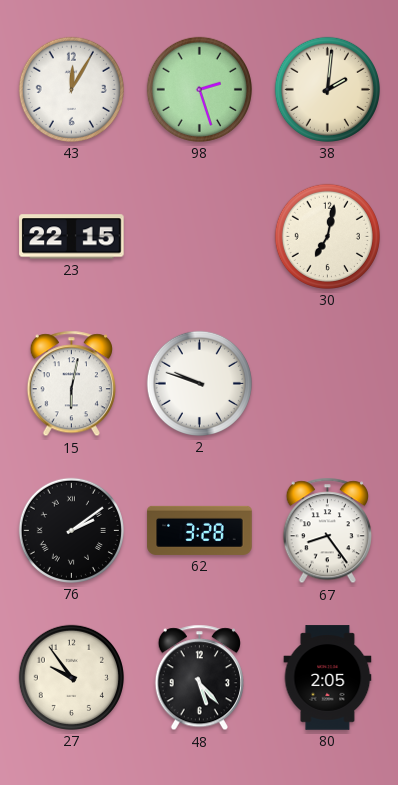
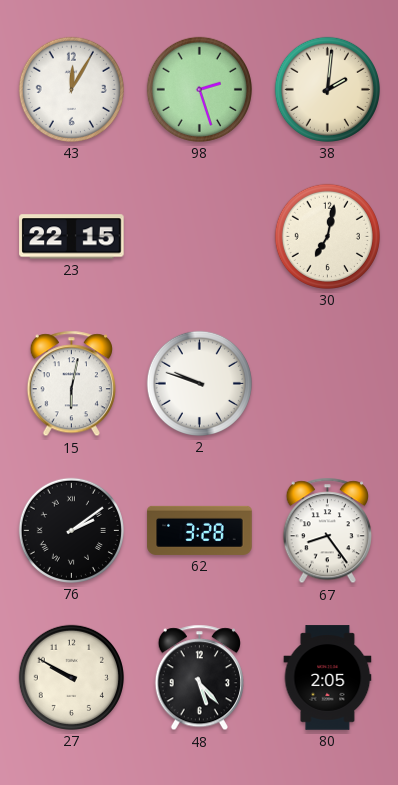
27: 9:54 -> 9:50 (71, 677)
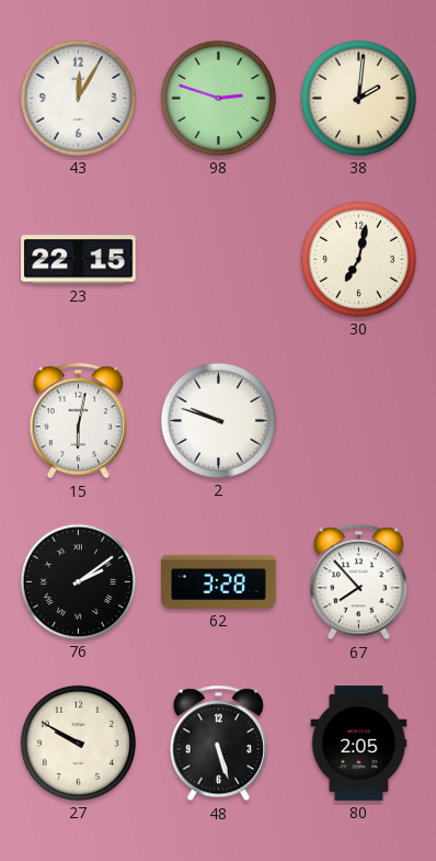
98: 2:27 -> 2:48 (218, 98)
67: 8:24 -> 7:53 (358, 582)
48: 5:23 -> 5:27 (218, 744)
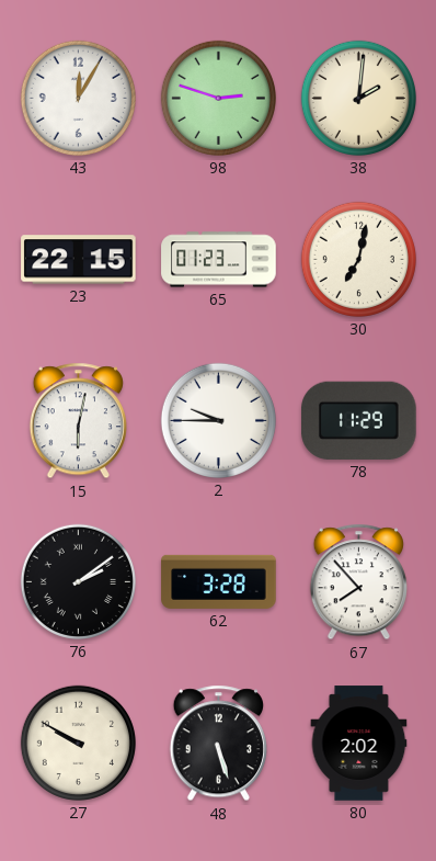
65: none -> 01:23 (219, 260)
2: 9:48 -> 9:45 (218, 420)
78: none -> 11:29 (359, 420)
80: 2:05 -> 2:02 (359, 744)
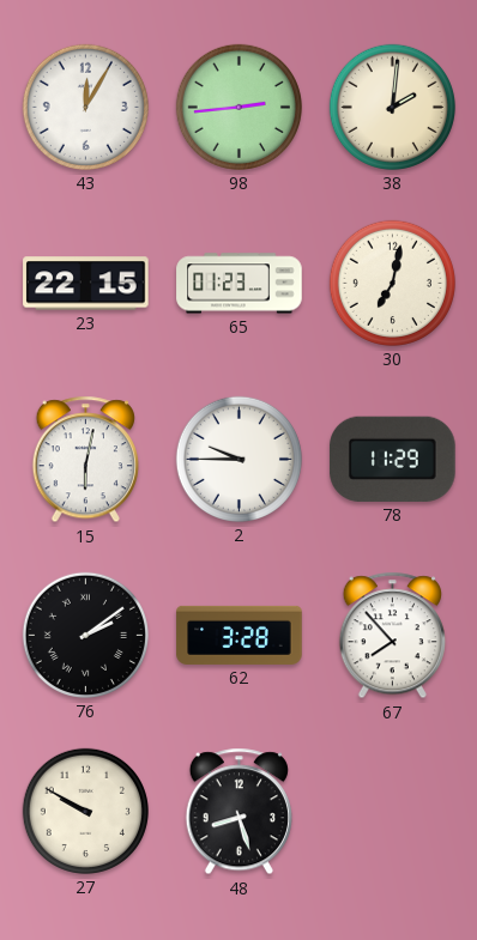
98: 2:48 -> 2:44 (238, 107)
48: 5:27 -> 8:27 (238, 812)
80: 2:02 -> none (359, 744)
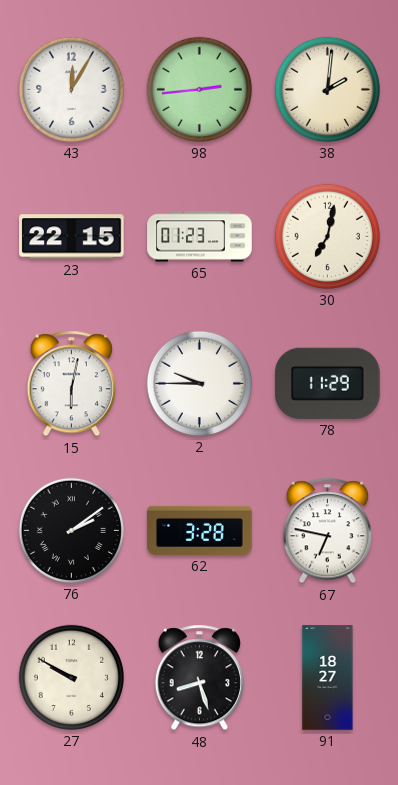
67: 7:53 -> 6:47 (327, 531)
91: none -> 18:27 (328, 678)
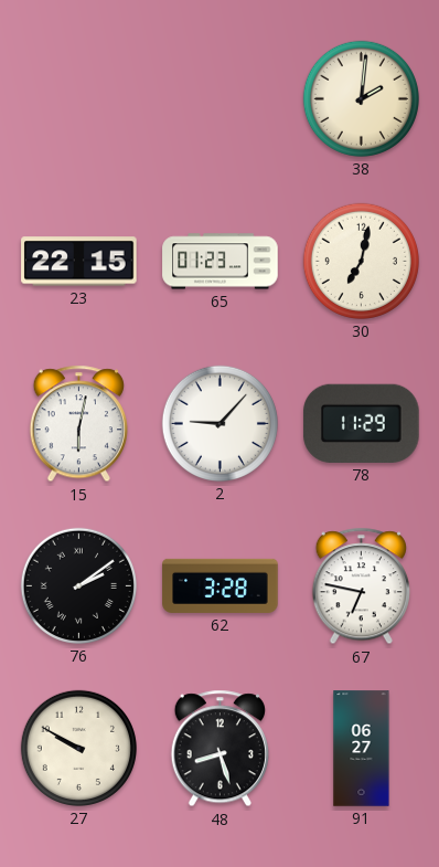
43: 12:05 -> none (71, 89)
98: 2:44 -> none (199, 89)
2: 9:45 -> 9:07 (219, 423)
91: 18:27 -> 06:27 (362, 749)
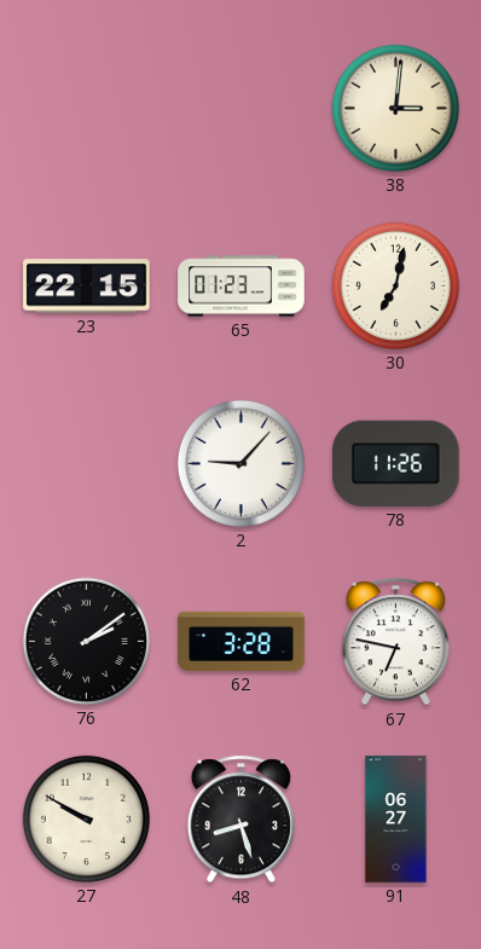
38: 2:01 -> 3:01 (395, 108)
15: 6:02 -> none (78, 424)
78: 11:29 -> 11:26 (396, 463)
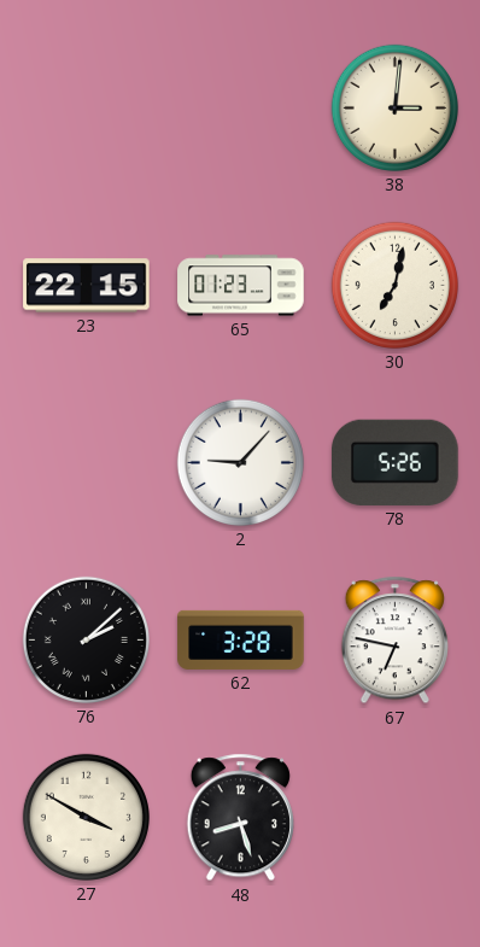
78: 11:26 -> 5:26 (396, 462)
76: 2:09 -> 2:08 (86, 639)
27: 9:50 -> 3:50 (86, 817)
91: 06:27 -> none (396, 820)
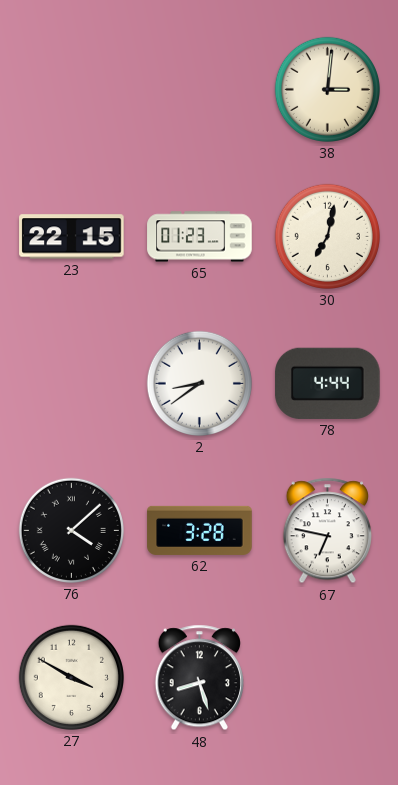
2: 9:07 -> 8:39 (199, 383)
78: 5:26 -> 4:44 (328, 383)
76: 2:08 -> 4:08 (71, 530)
